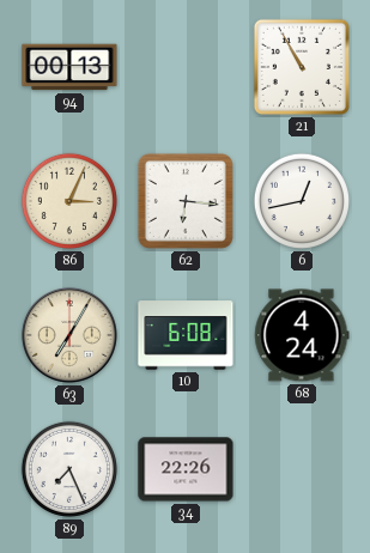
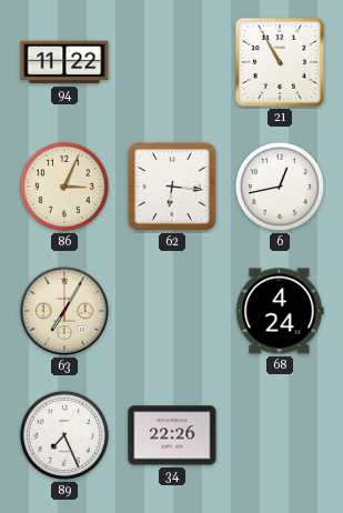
94: 00:13 -> 11:22 (64, 62)
10: 6:08 -> none (186, 335)
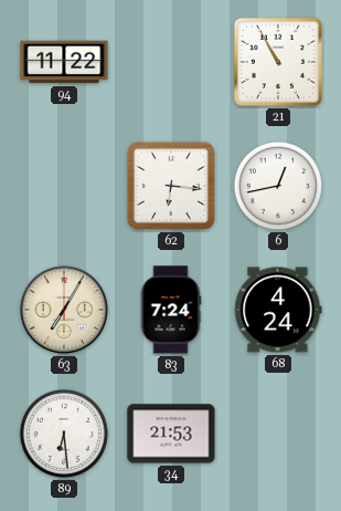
86: 3:04 -> none (64, 187)
83: none -> 7:24 (171, 310)
89: 7:26 -> 6:29 (64, 434)
34: 22:26 -> 21:53 (171, 434)
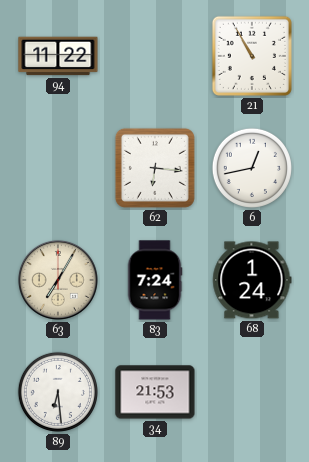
68: 4:24 -> 1:24 (252, 280)
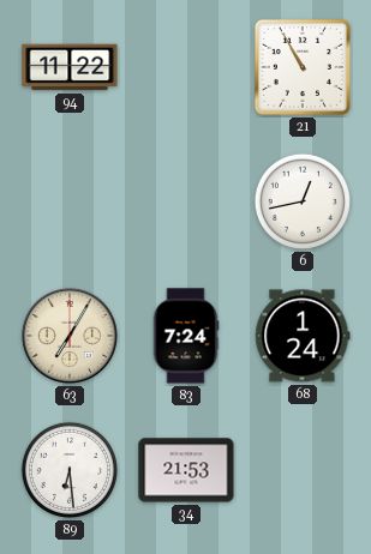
62: 6:16 -> none (155, 168)
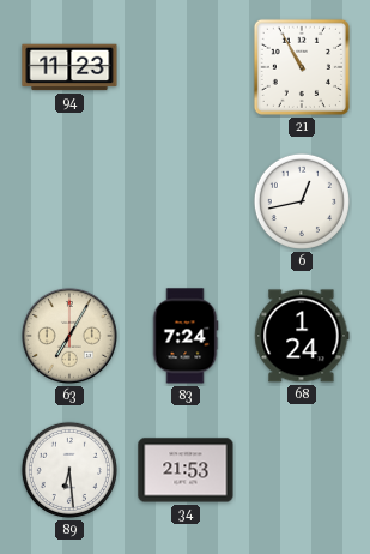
94: 11:22 -> 11:23 (69, 67)
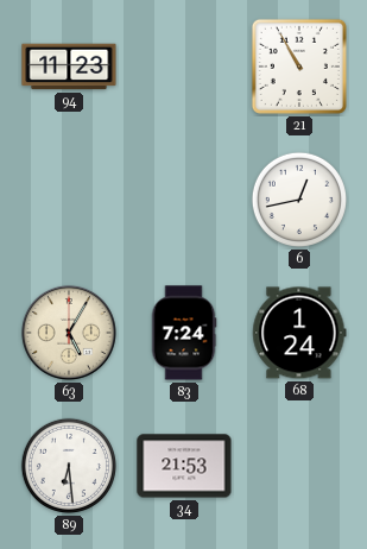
63: 7:05 -> 5:05 (69, 333)
